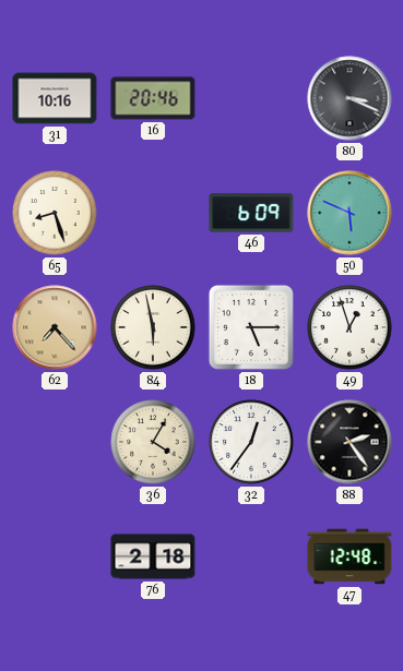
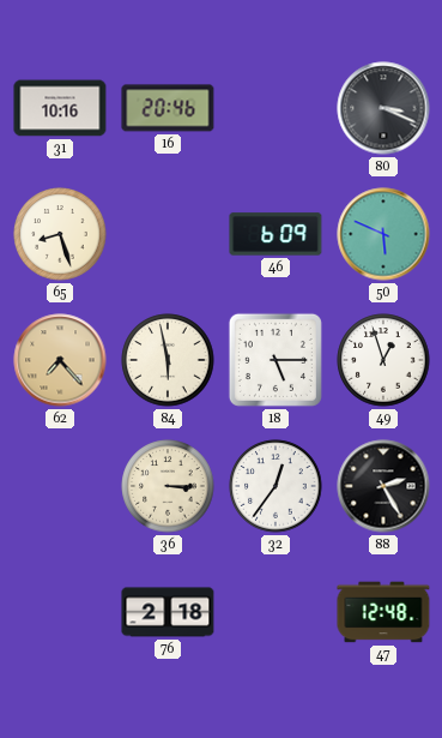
36: 4:05 -> 3:15 (168, 486)
88: 2:24 -> 2:25 (383, 486)
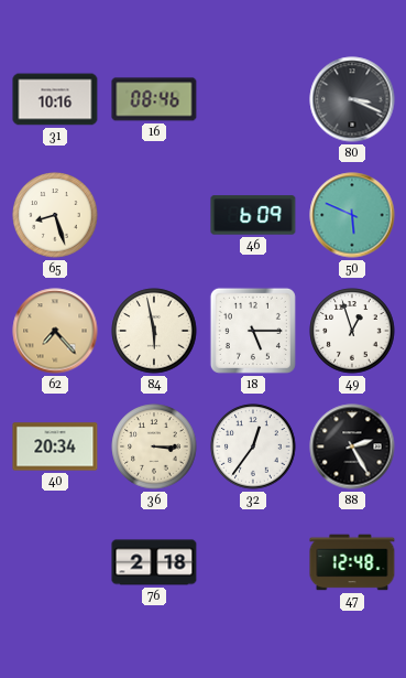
16: 20:46 -> 08:46 (154, 99)
40: none -> 20:34 (55, 446)
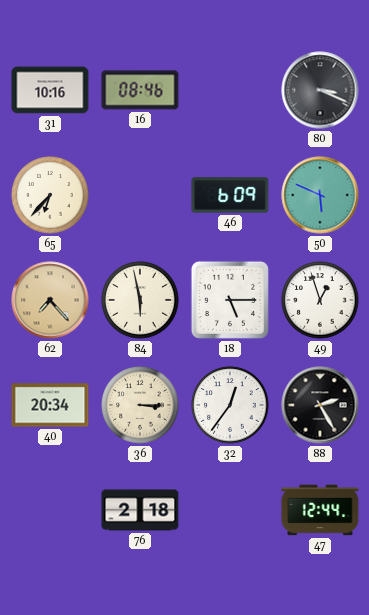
65: 8:27 -> 6:37 (50, 195)
47: 12:48 -> 12:44 (320, 510)
